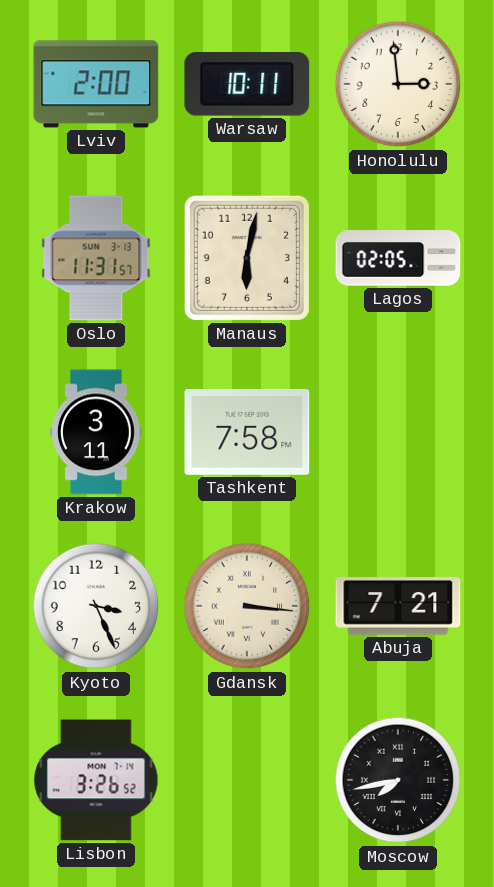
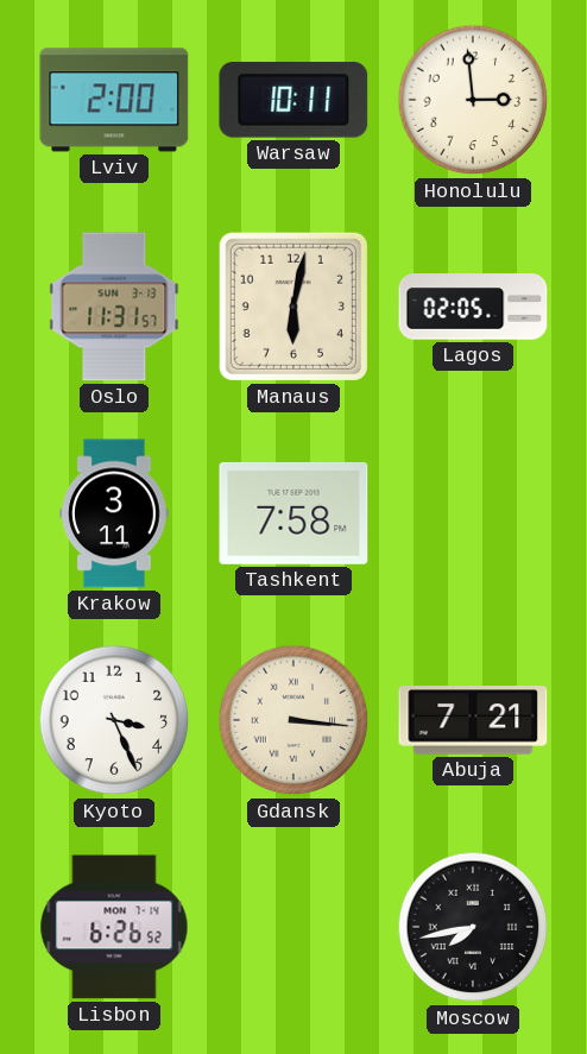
Lisbon: 3:26 -> 6:26 (114, 927)
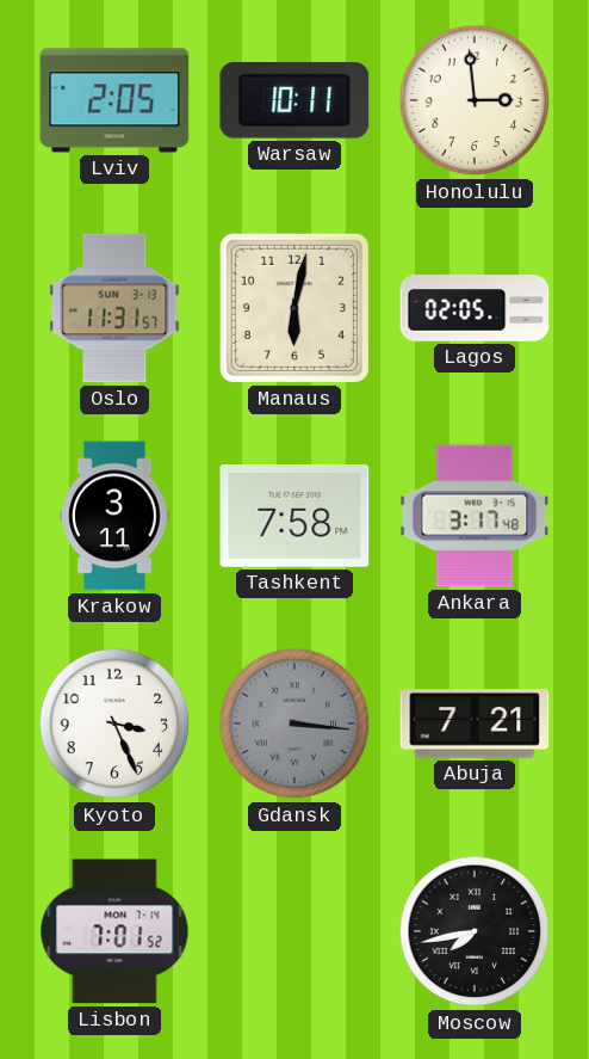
Lviv: 2:00 -> 2:05 (114, 100)
Ankara: none -> 3:17 (475, 516)
Gdansk dial: cream -> grey (294, 724)
Lisbon: 6:26 -> 7:01 (114, 931)
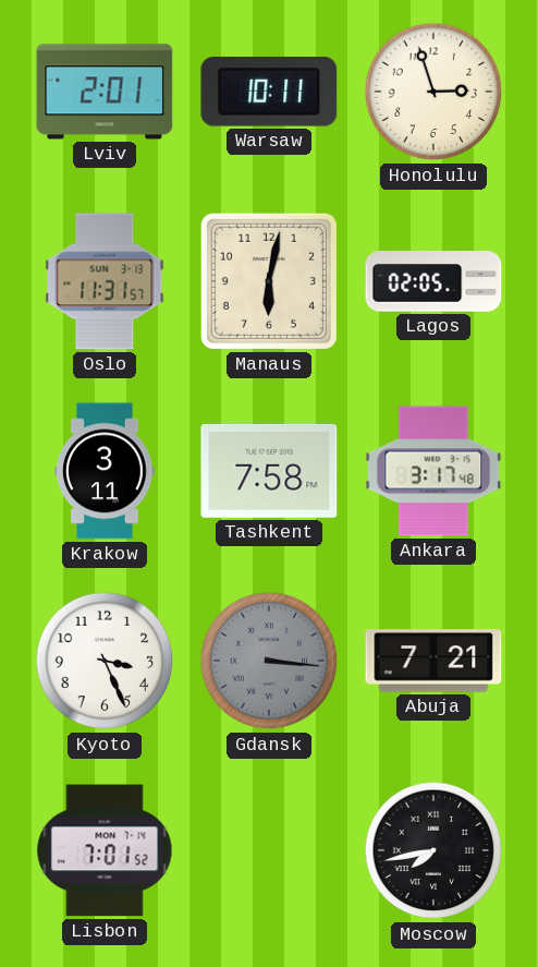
Lviv: 2:05 -> 2:01 (105, 92)
Honolulu: 2:59 -> 2:57 (433, 92)
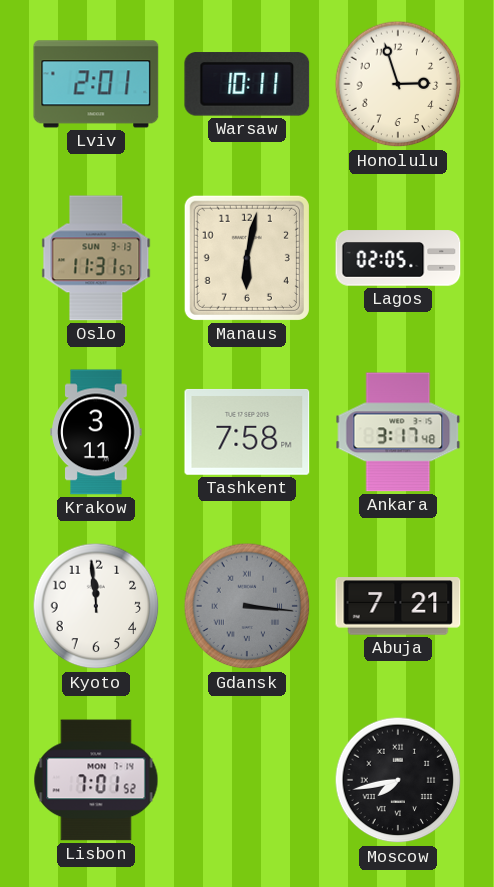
Kyoto: 3:26 -> 11:59 (96, 606)
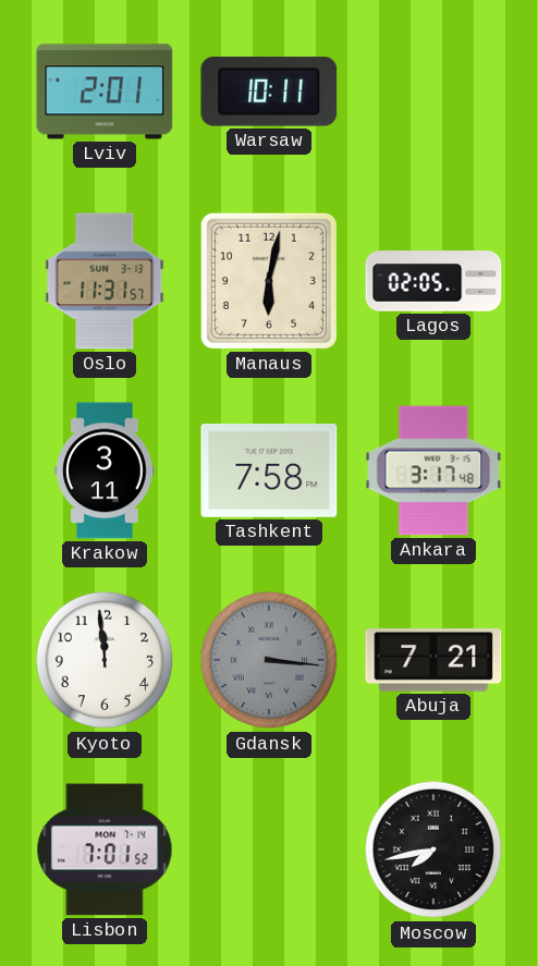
Honolulu: 2:57 -> none (398, 84)
